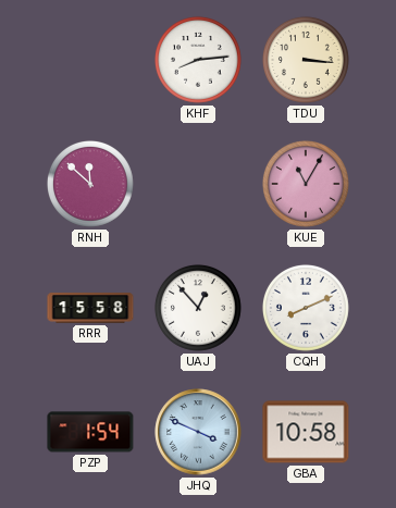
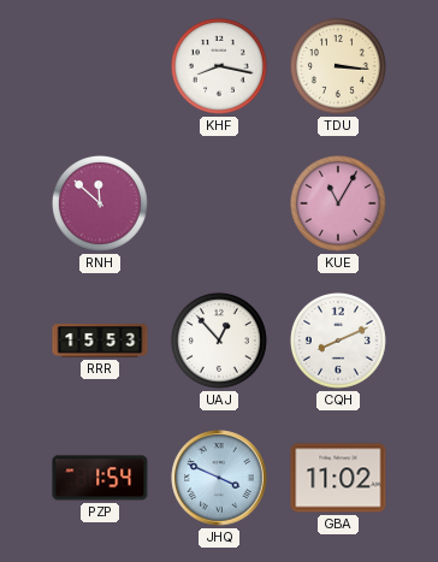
KHF: 8:14 -> 8:17 (219, 66)
RRR: 15:58 -> 15:53 (100, 341)
GBA: 10:58 -> 11:02 (338, 478)
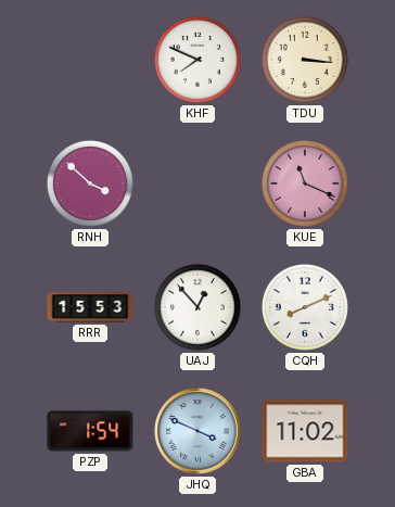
KHF: 8:17 -> 7:49 (197, 60)
RNH: 11:52 -> 3:52 (90, 183)
KUE: 11:05 -> 11:19 (305, 183)
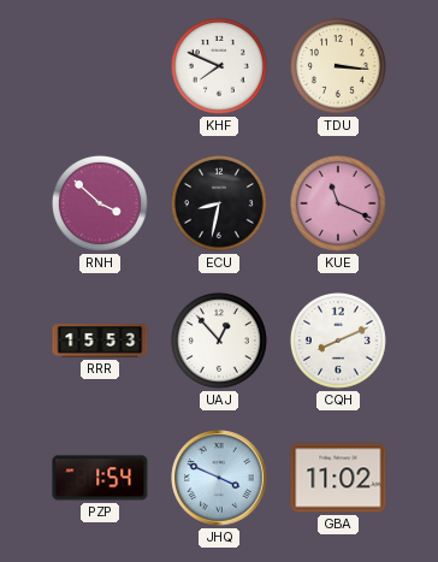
ECU: none -> 8:32 (219, 203)
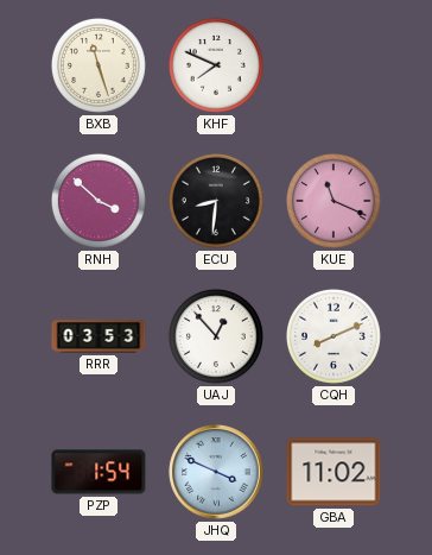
BXB: none -> 11:27 (99, 65)
TDU: 3:16 -> none (338, 66)
ECU: 8:32 -> 8:31 (216, 201)
RRR: 15:53 -> 03:53 (99, 336)
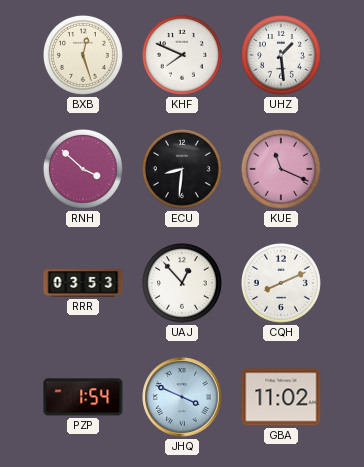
BXB: 11:27 -> 12:27 (83, 55)
UHZ: none -> 1:29 (281, 55)
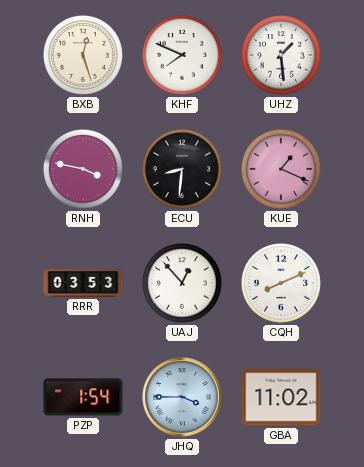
RNH: 3:52 -> 3:47 (83, 169)
KUE: 11:19 -> 1:19 (281, 169)
JHQ: 3:49 -> 3:45 (182, 397)
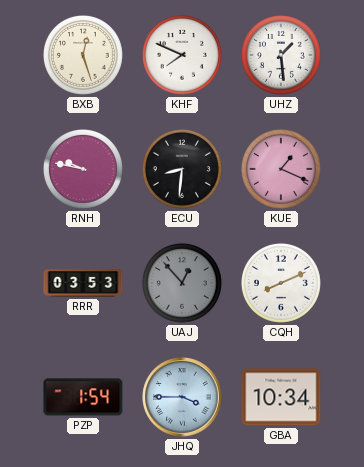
RNH: 3:47 -> 9:47 (83, 169)
UAJ dial: white -> grey (182, 283)
GBA: 11:02 -> 10:34 (281, 397)
